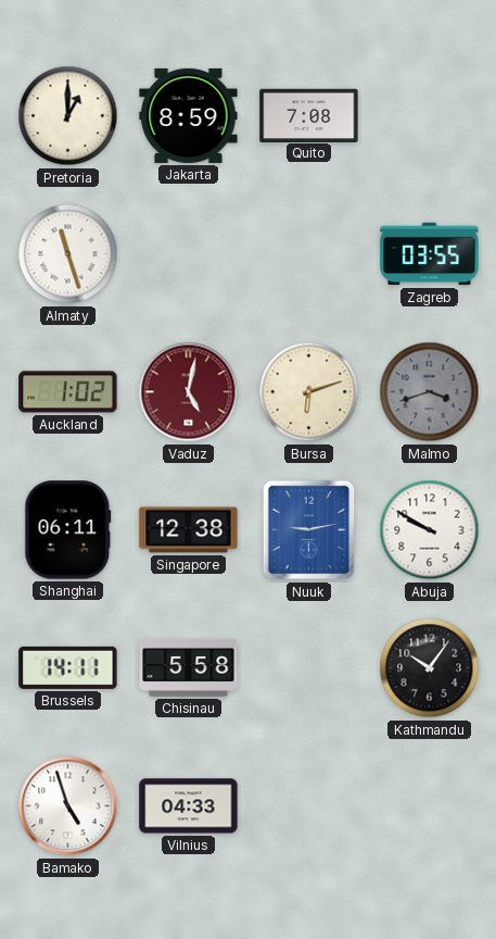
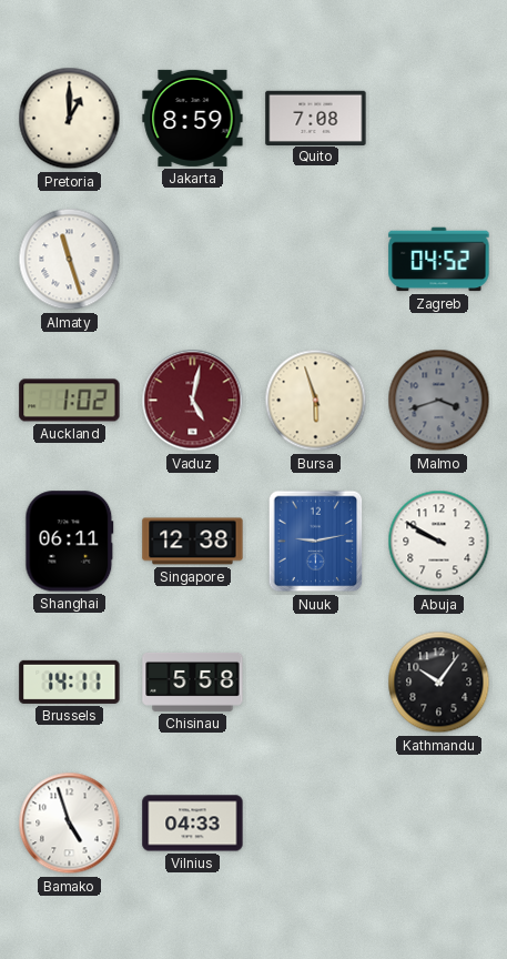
Zagreb: 03:55 -> 04:52 (439, 260)
Bursa: 6:12 -> 5:57 (316, 401)
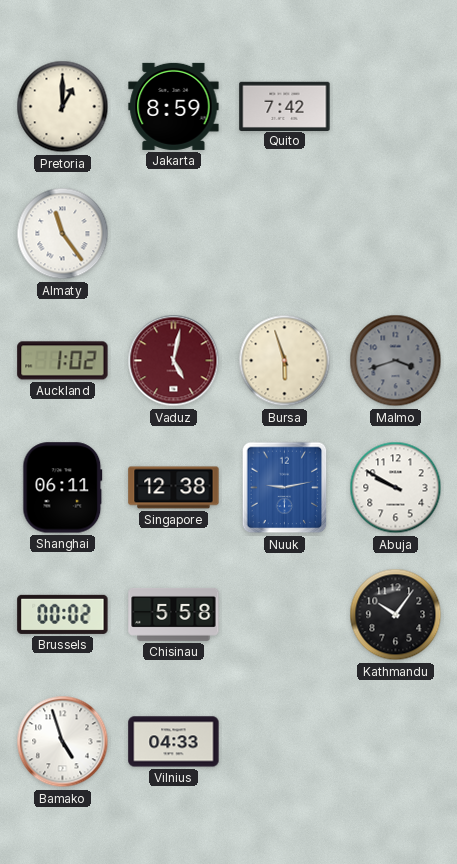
Quito: 7:08 -> 7:42 (285, 106)
Almaty: 11:27 -> 11:24 (63, 234)
Zagreb: 04:52 -> none (439, 260)
Brussels: 14:11 -> 00:02 (63, 614)
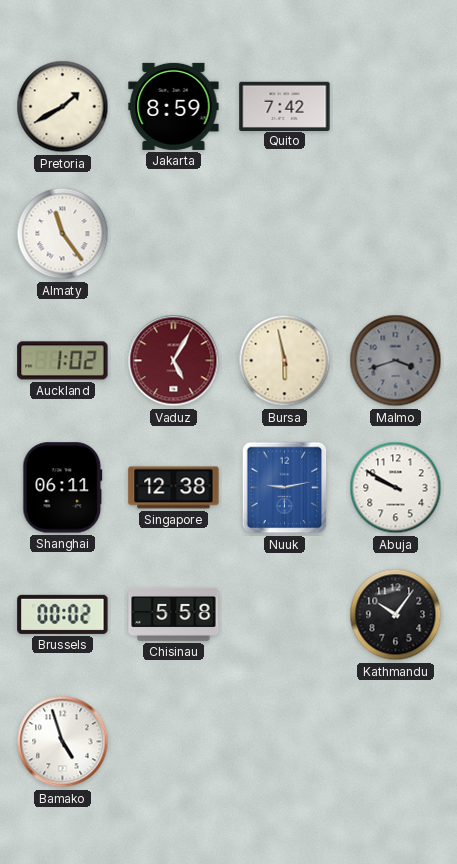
Pretoria: 1:00 -> 1:40 (63, 107)
Vaduz: 5:02 -> 5:05 (174, 361)
Bursa: 5:57 -> 5:58 (285, 361)
Vilnius: 04:33 -> none (174, 742)
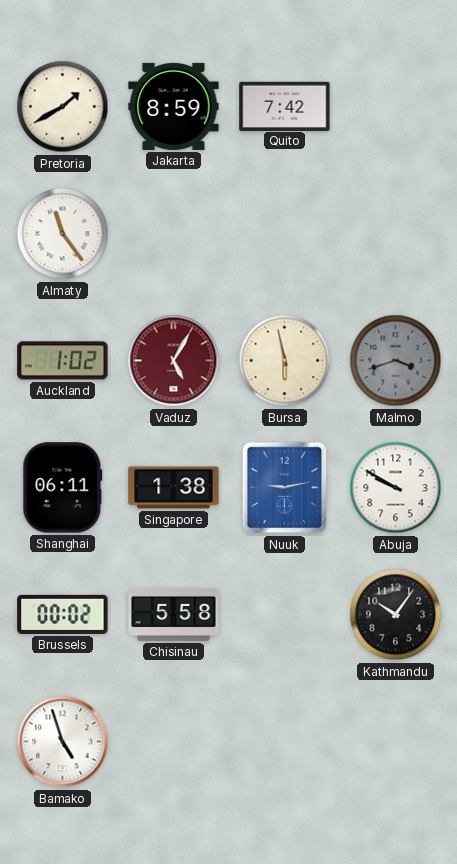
Singapore: 12:38 -> 1:38 (174, 488)
